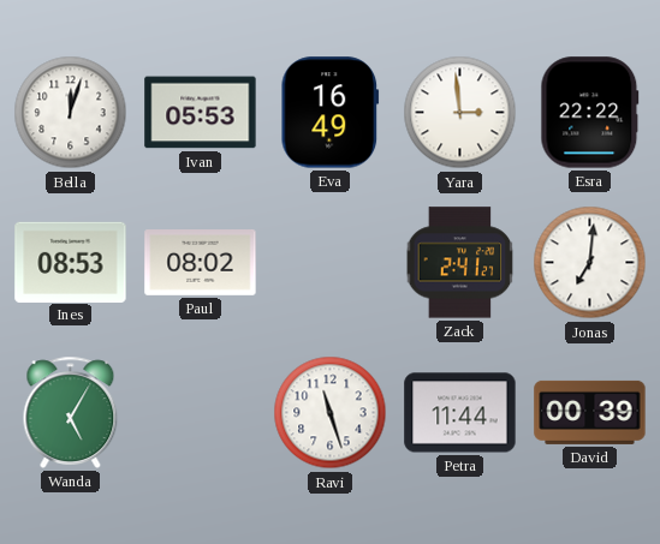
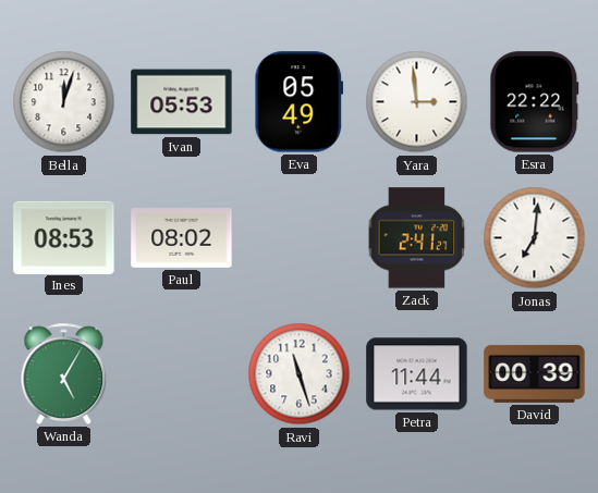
Eva: 16:49 -> 05:49 (300, 102)
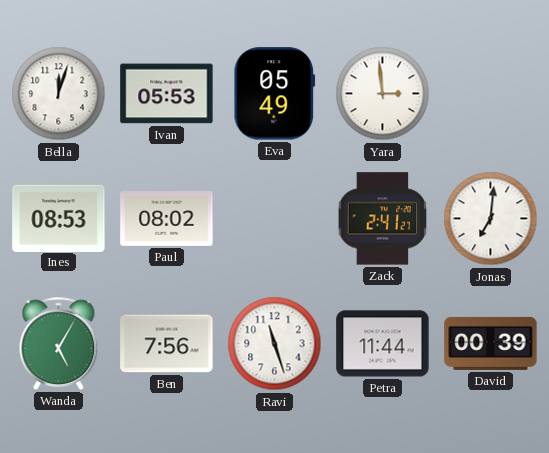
Esra: 22:22 -> none (535, 102)
Ben: none -> 7:56 (167, 344)
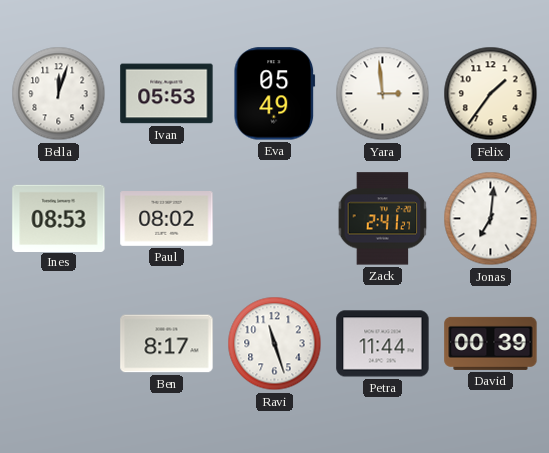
Felix: none -> 1:36 (491, 94)
Wanda: 5:05 -> none (59, 343)
Ben: 7:56 -> 8:17 (167, 344)
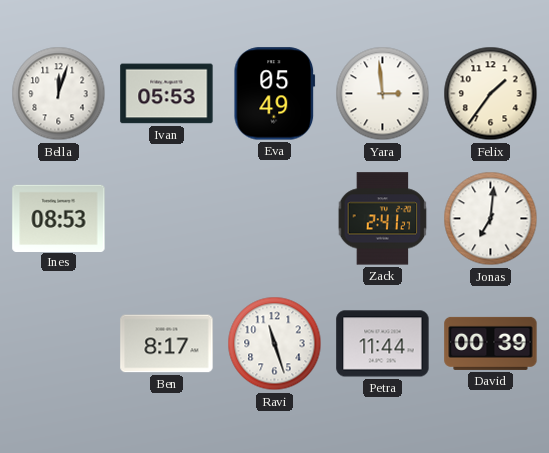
Paul: 08:02 -> none (167, 219)
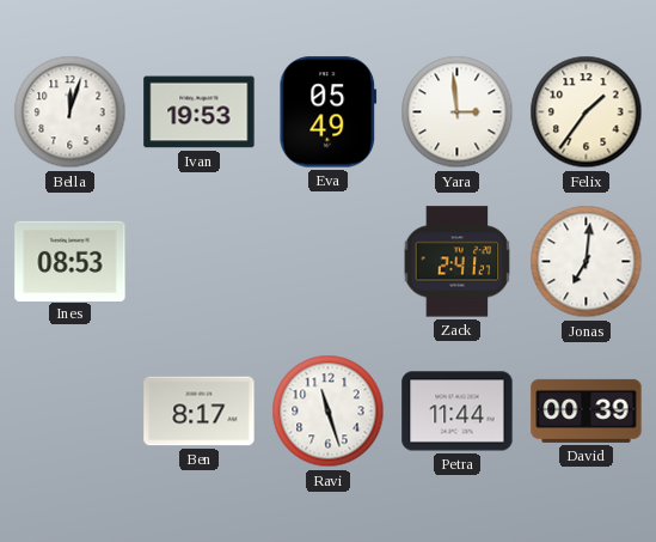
Ivan: 05:53 -> 19:53 (200, 112)
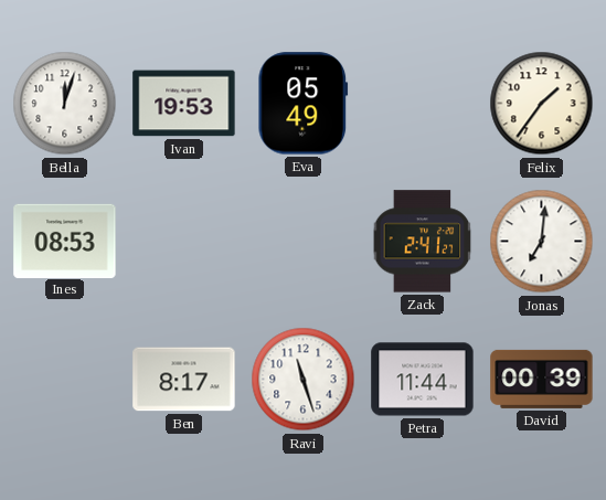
Yara: 2:59 -> none (458, 112)
